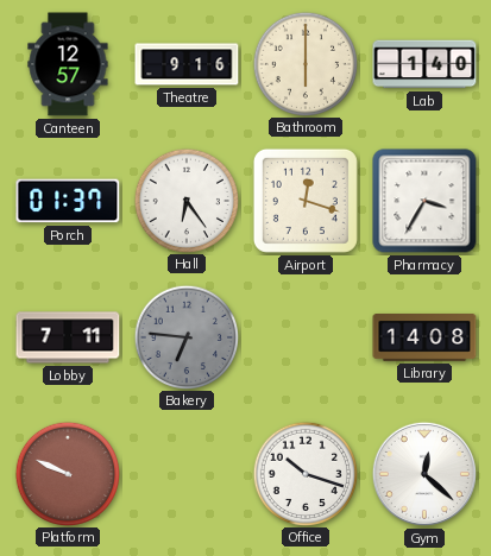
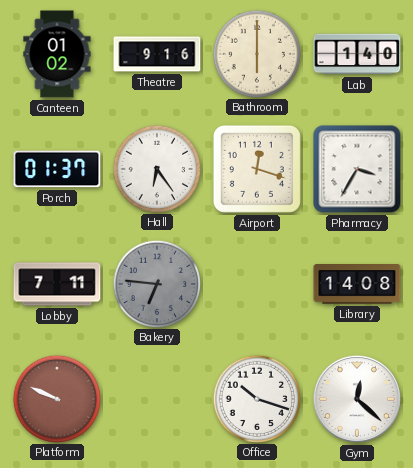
Canteen: 12:57 -> 01:02 (57, 54)
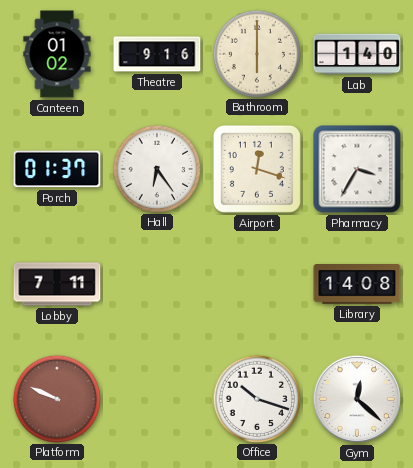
Bakery: 6:46 -> none (156, 283)
